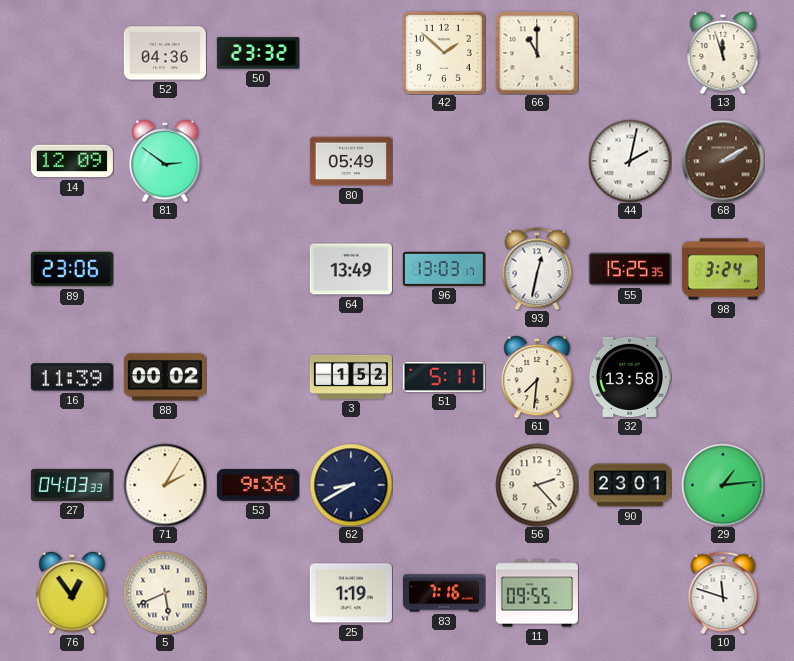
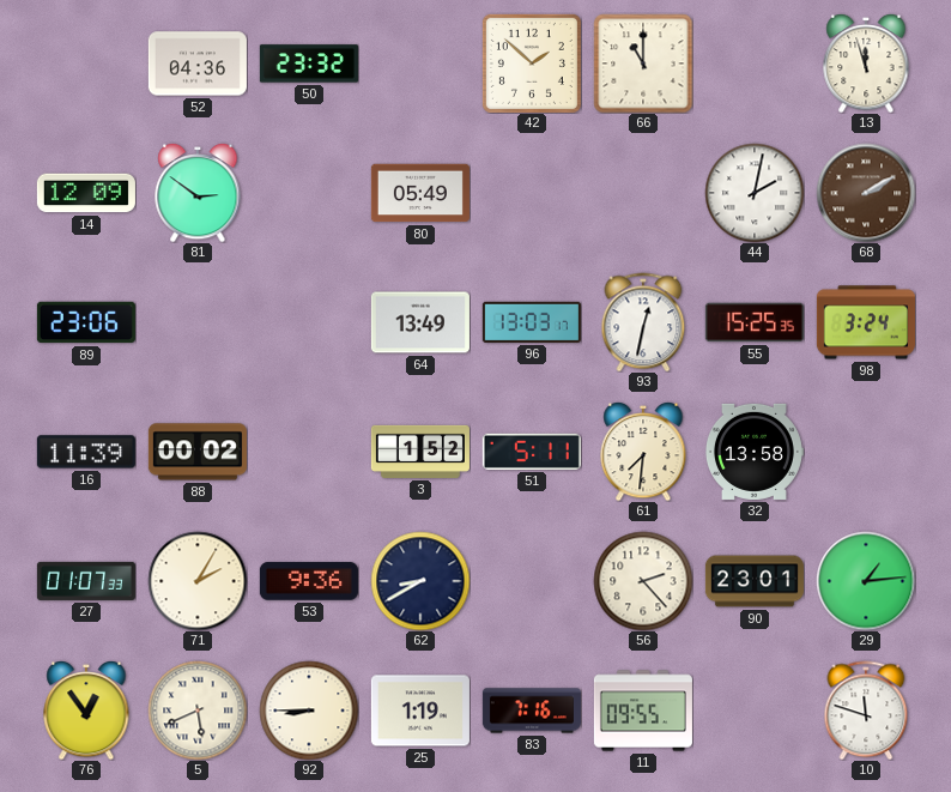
27: 04:03 -> 01:07 (86, 581)
92: none -> 8:45 (309, 711)
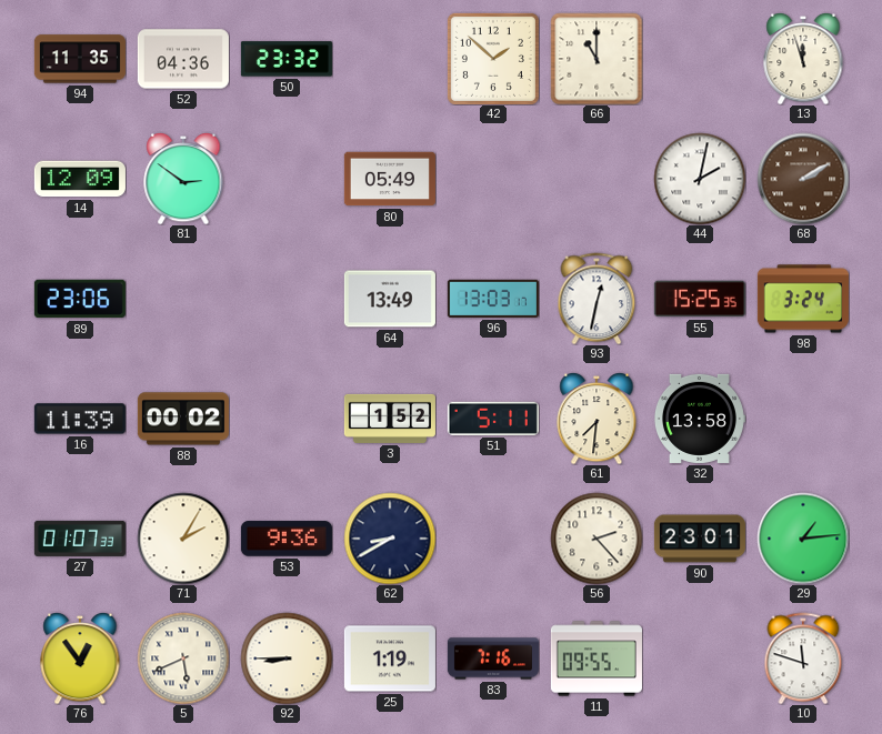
94: none -> 11:35 (80, 59)
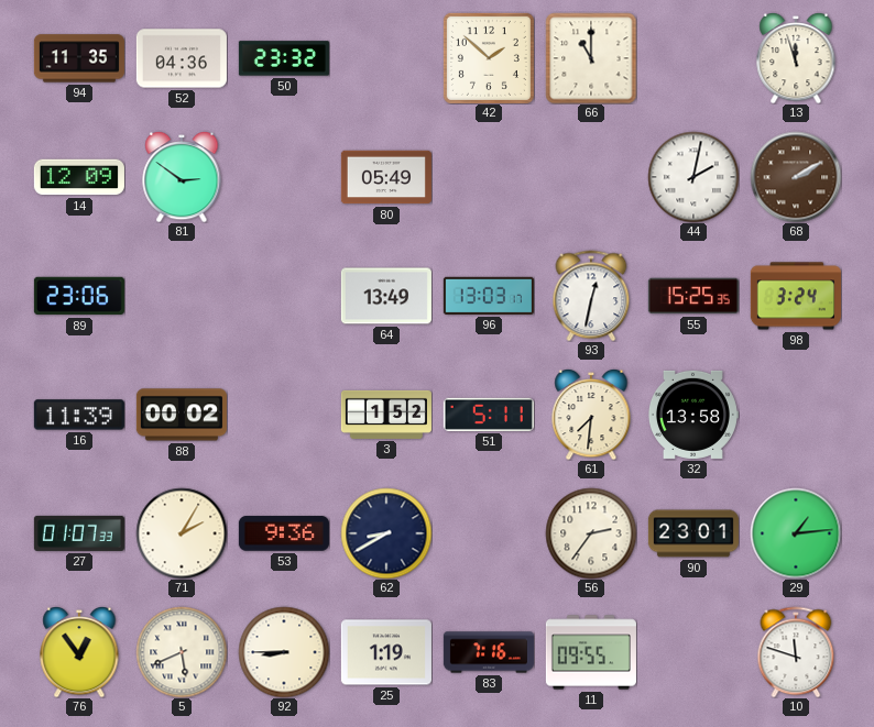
56: 2:23 -> 2:36 (591, 533)
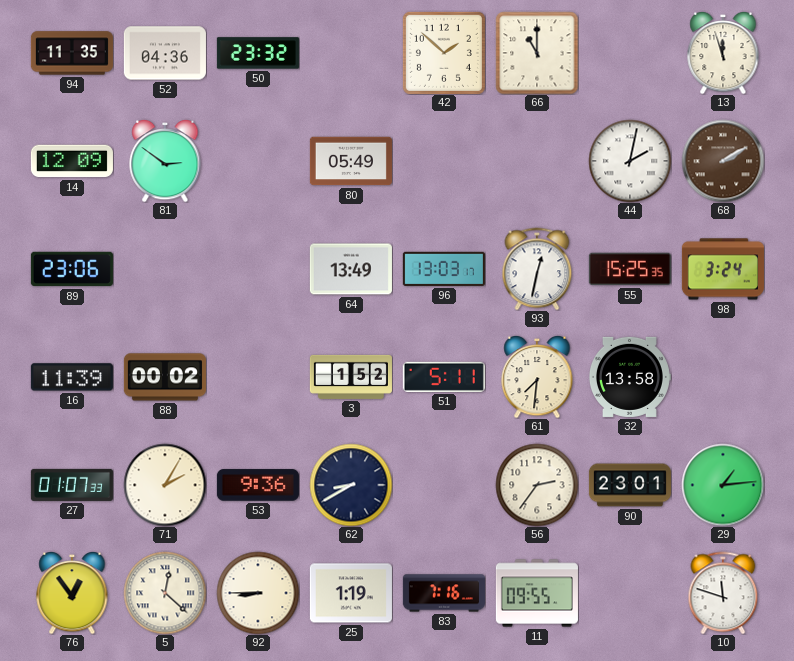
5: 5:41 -> 12:22 (165, 593)
